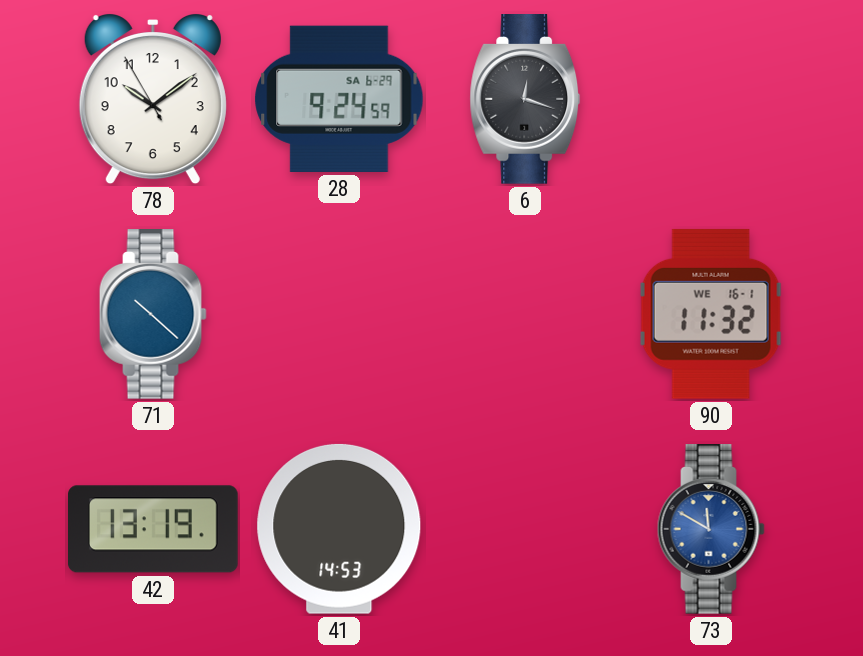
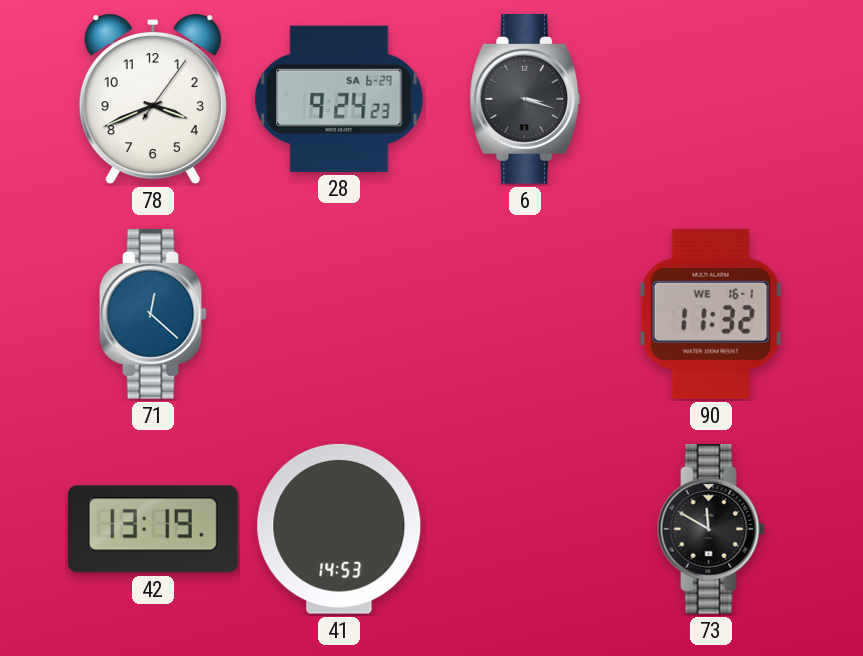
78: 10:08 -> 3:41 (153, 100)
28: 9:24:59 -> 9:24:23 (339, 99)
6: 12:18 -> 3:18 (525, 100)
71: 10:22 -> 12:22 (153, 315)
73 dial: blue -> black (711, 530)
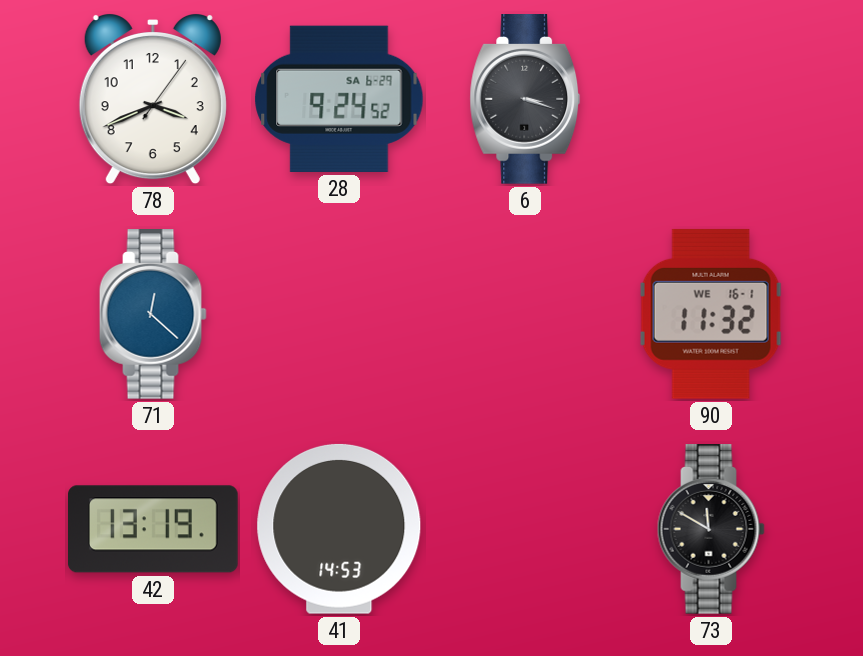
28: 9:24:23 -> 9:24:52 (339, 99)
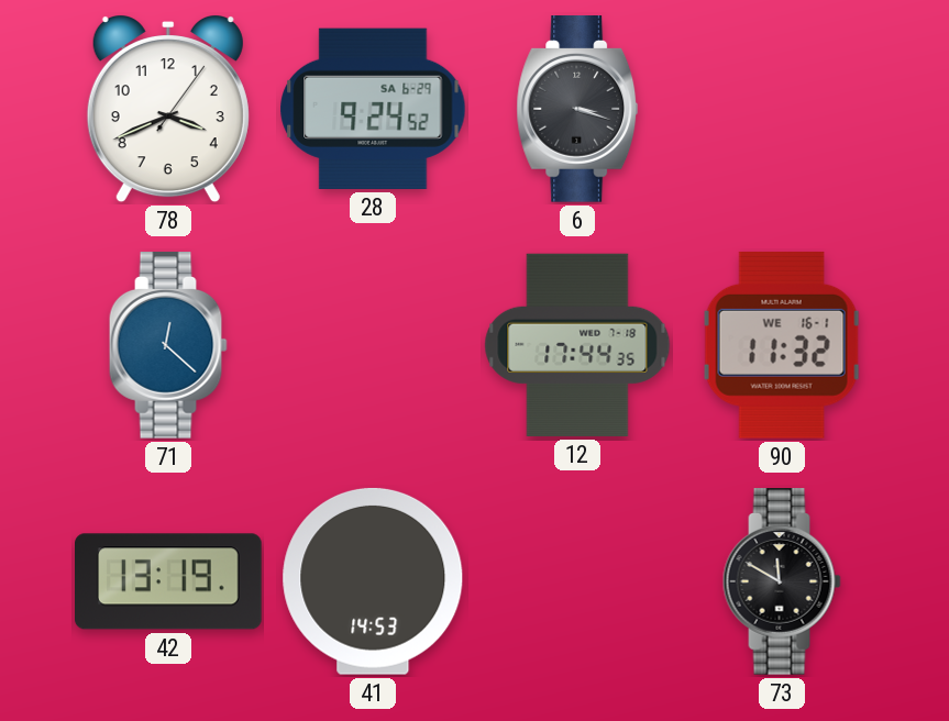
12: none -> 17:44 (577, 345)
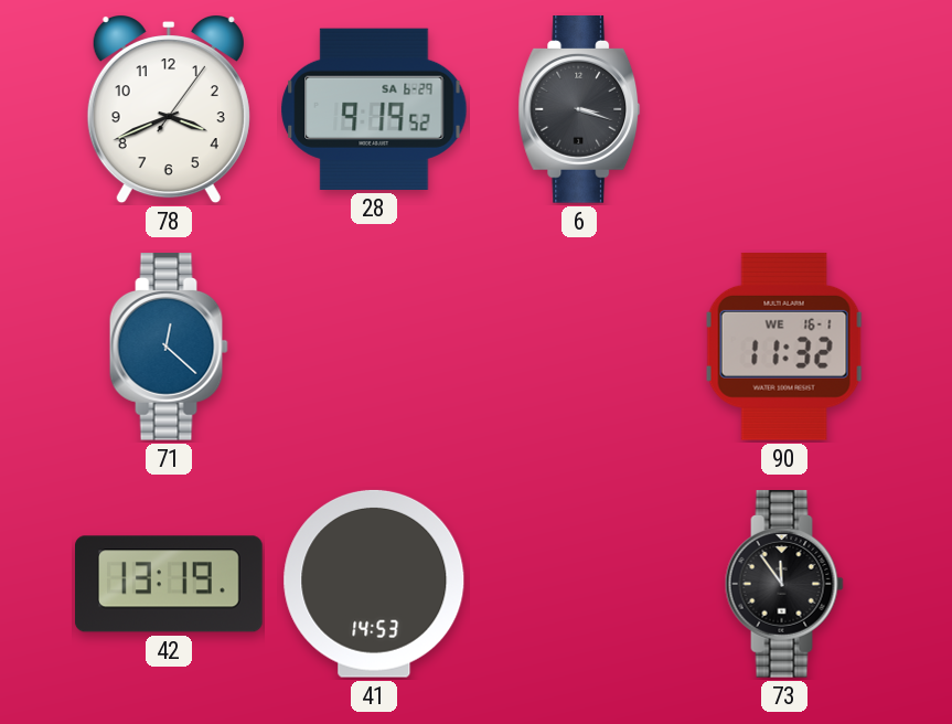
28: 9:24 -> 9:19 (374, 109)
12: 17:44 -> none (577, 345)
73: 11:50 -> 11:54 (784, 585)
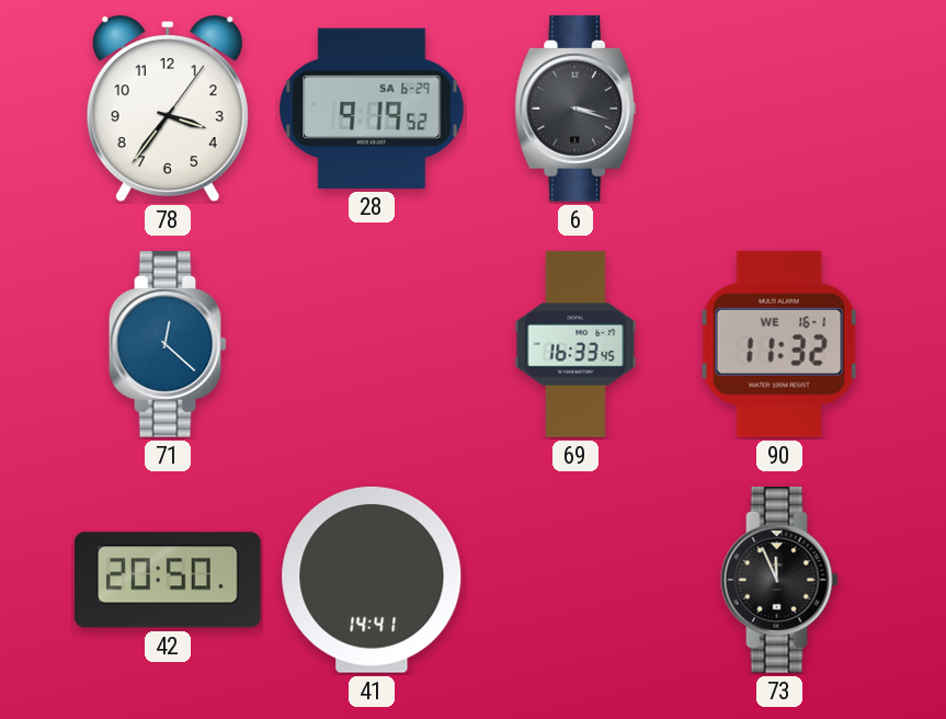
78: 3:41 -> 3:36 (168, 110)
69: none -> 16:33 (575, 344)
42: 13:19 -> 20:50 (169, 580)
41: 14:53 -> 14:41 (372, 580)
73: 11:54 -> 11:56 (779, 581)
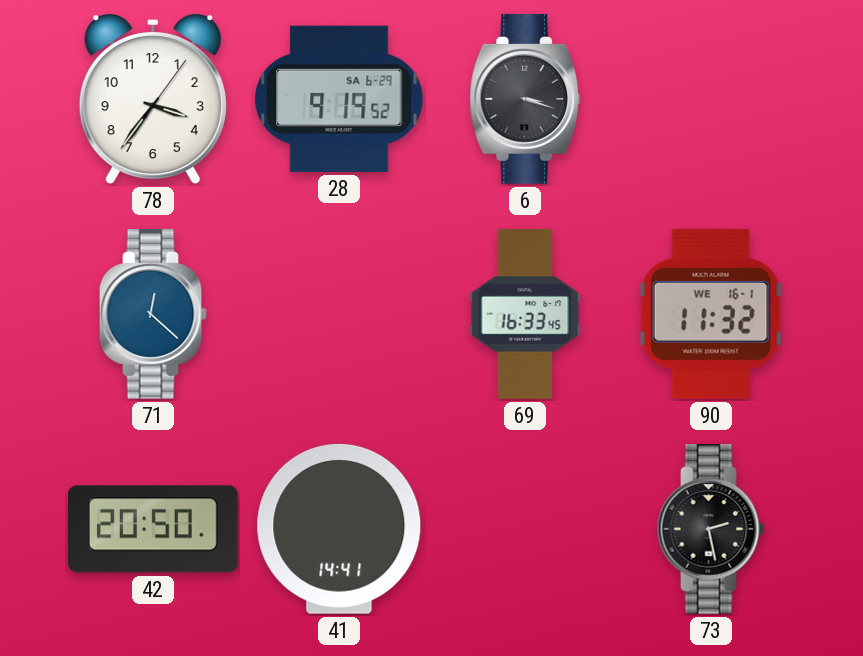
73: 11:56 -> 2:28 (711, 530)
